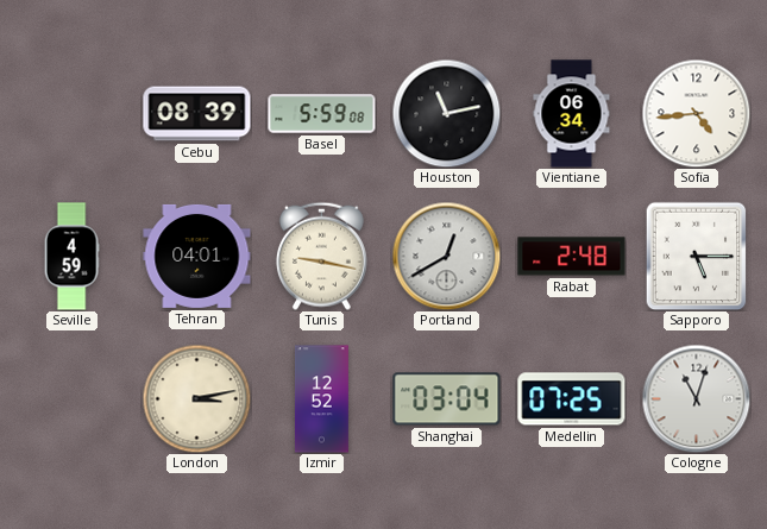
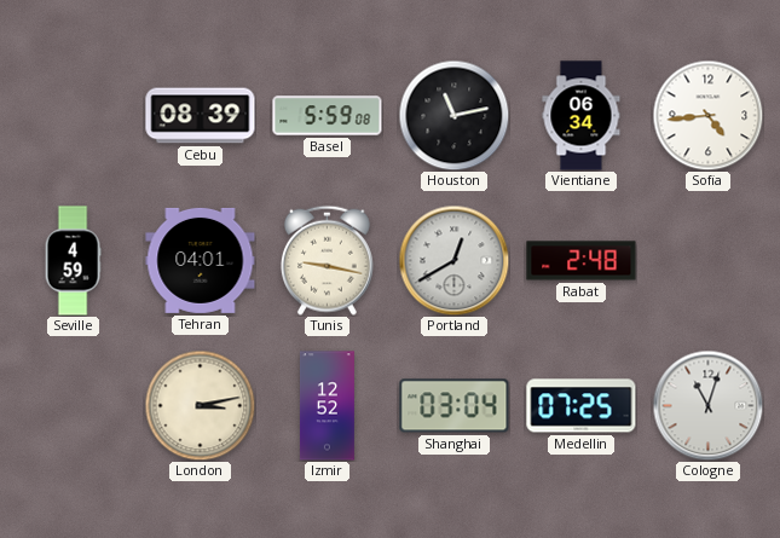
Sapporo: 5:15 -> none (697, 256)
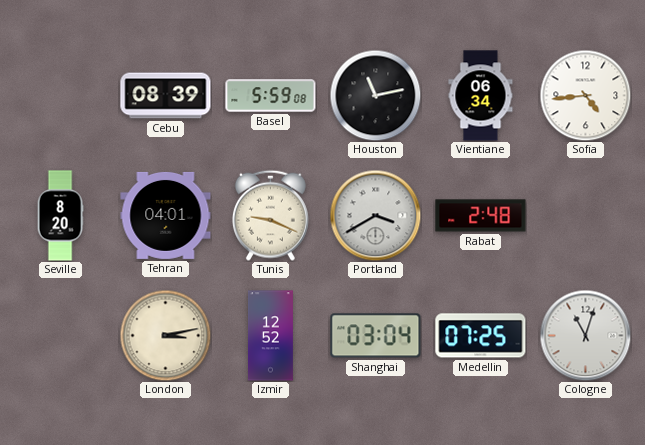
Seville: 4:59 -> 8:20 (60, 216)
Tunis: 9:17 -> 9:19 (270, 215)
Portland: 12:40 -> 3:40 (375, 215)
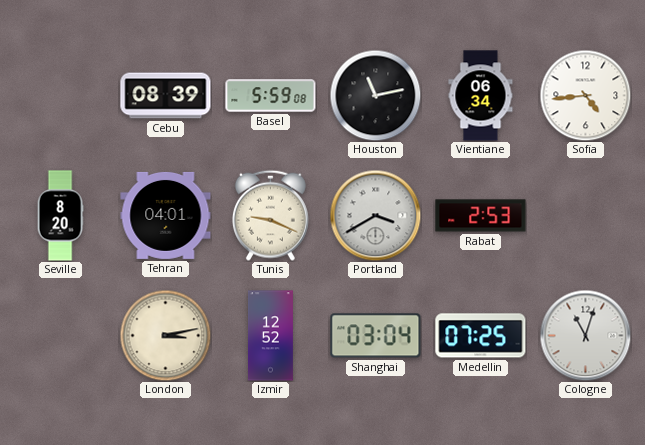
Rabat: 2:48 -> 2:53 (481, 216)
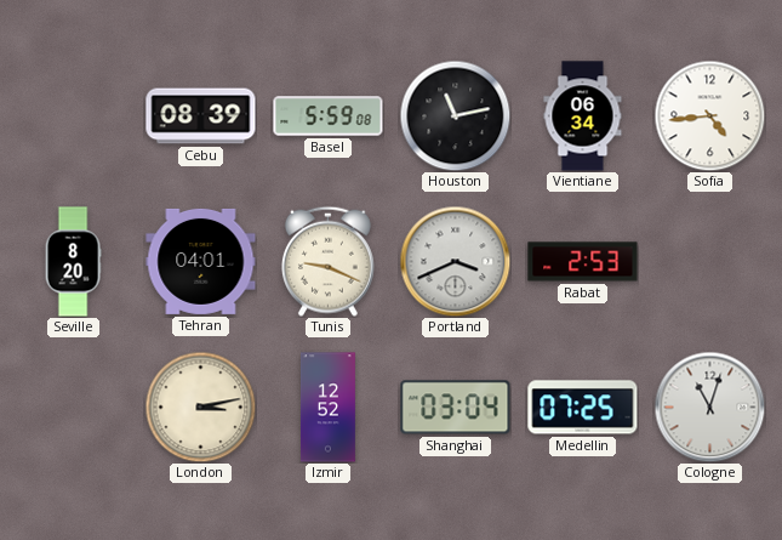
Portland: 3:40 -> 3:41 (455, 261)
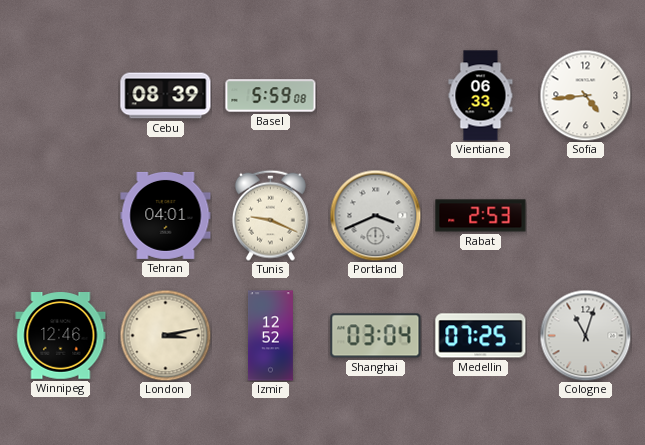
Houston: 11:13 -> none (455, 115)
Vientiane: 06:34 -> 06:33 (481, 96)
Seville: 8:20 -> none (73, 262)
Winnipeg: none -> 12:46 (61, 336)
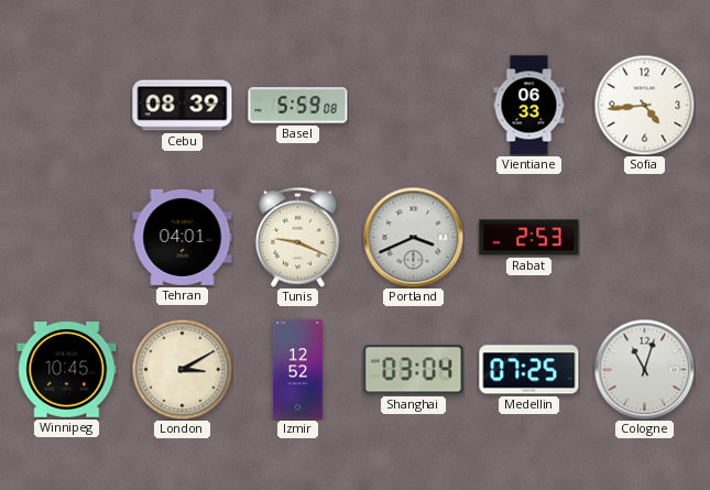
Winnipeg: 12:46 -> 10:45 (67, 370)
London: 3:13 -> 3:10 (182, 369)
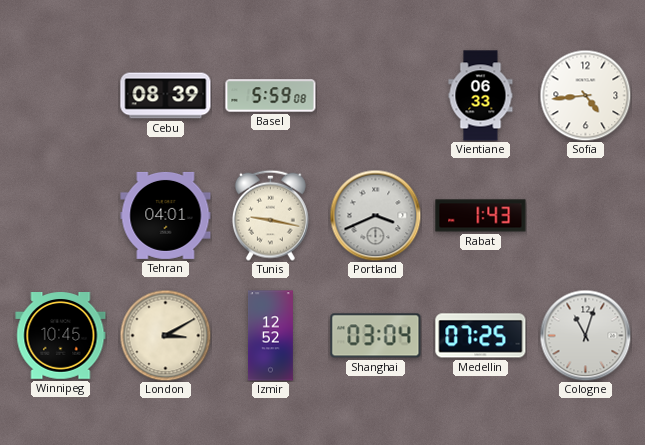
Tunis: 9:19 -> 9:17 (270, 215)
Rabat: 2:53 -> 1:43 (481, 216)
